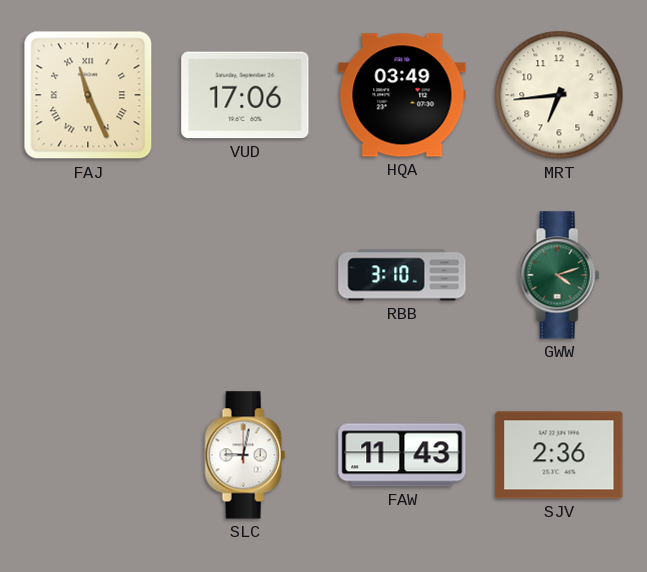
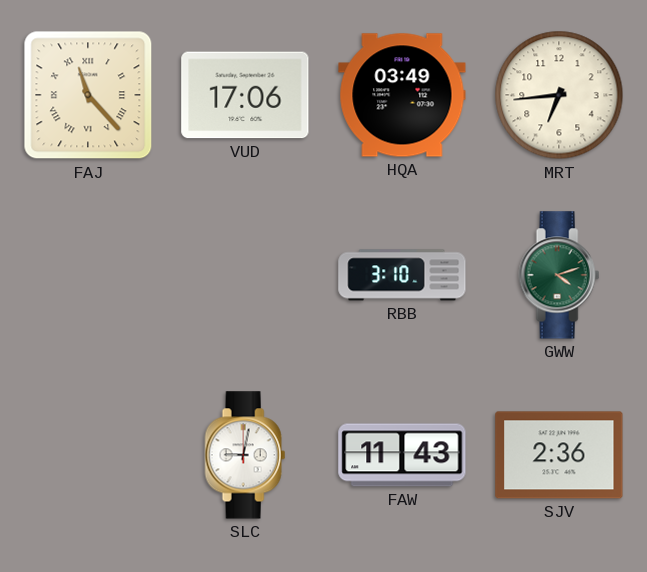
FAJ: 11:26 -> 11:23 (88, 95)
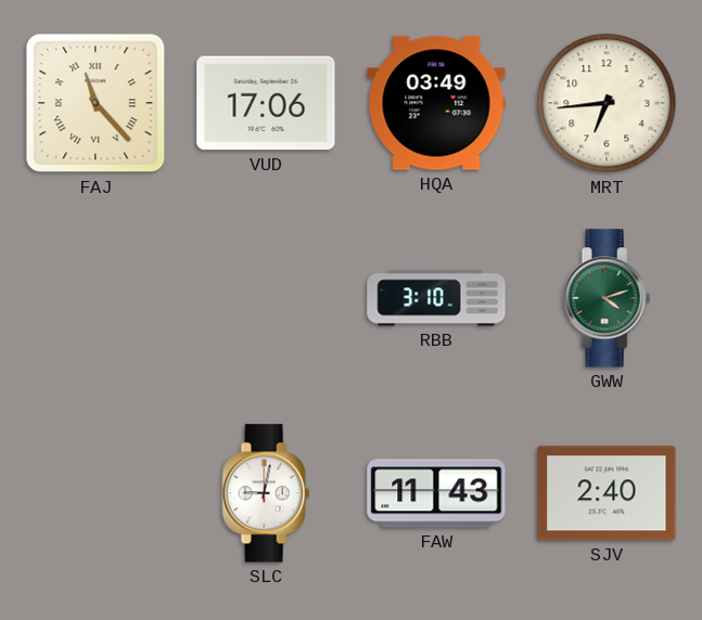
SJV: 2:36 -> 2:40 (607, 493)
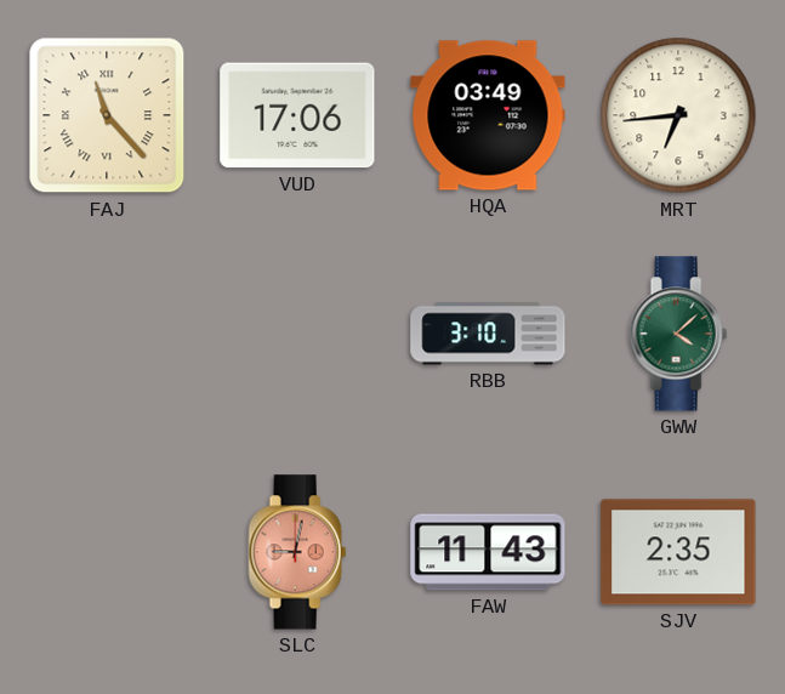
GWW: 4:12 -> 4:08 (678, 334)
SLC dial: white -> salmon (297, 552)
SJV: 2:40 -> 2:35 (678, 552)
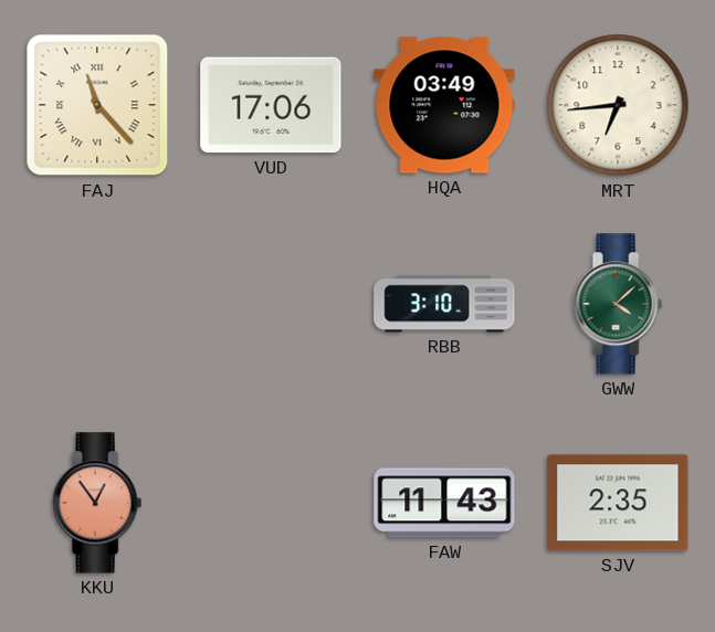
KKU: none -> 12:54 (97, 503)
SLC: 9:02 -> none (297, 552)
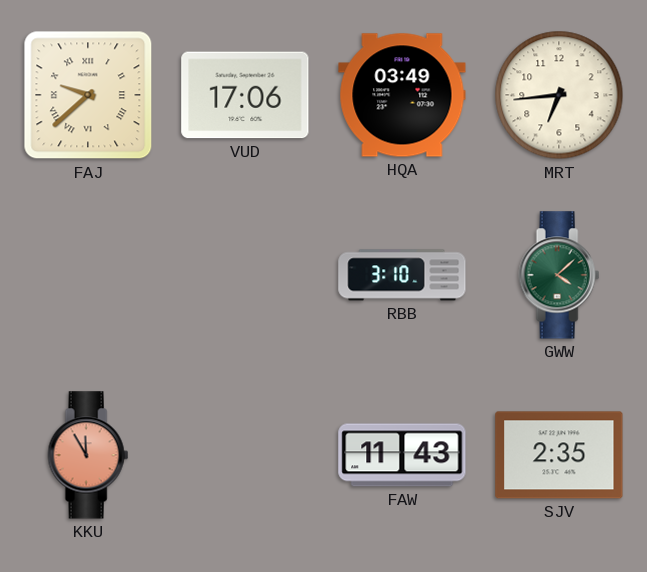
FAJ: 11:23 -> 9:38 (88, 95)
KKU: 12:54 -> 11:55 (88, 455)
